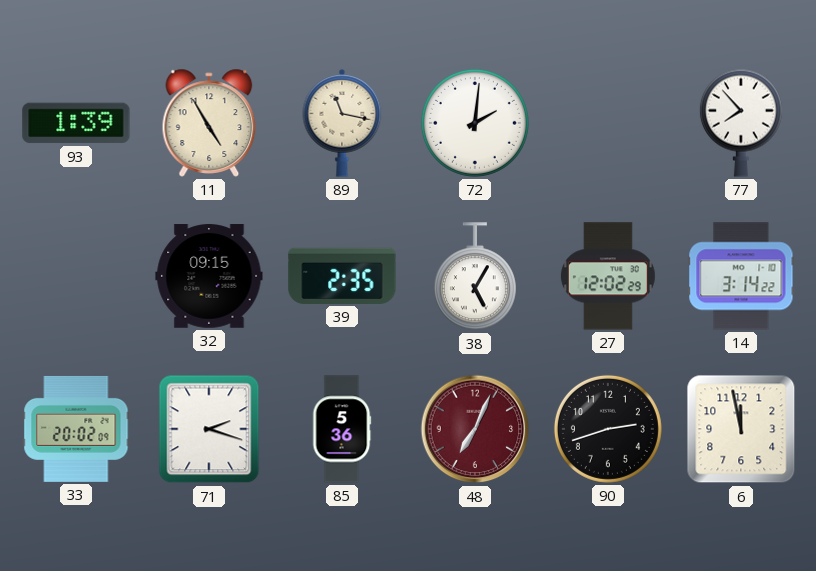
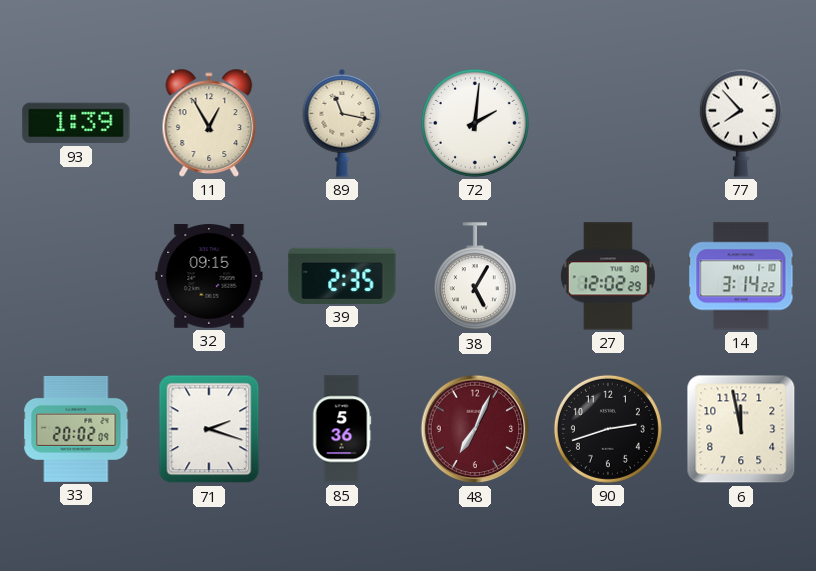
11: 4:55 -> 12:55 (209, 123)
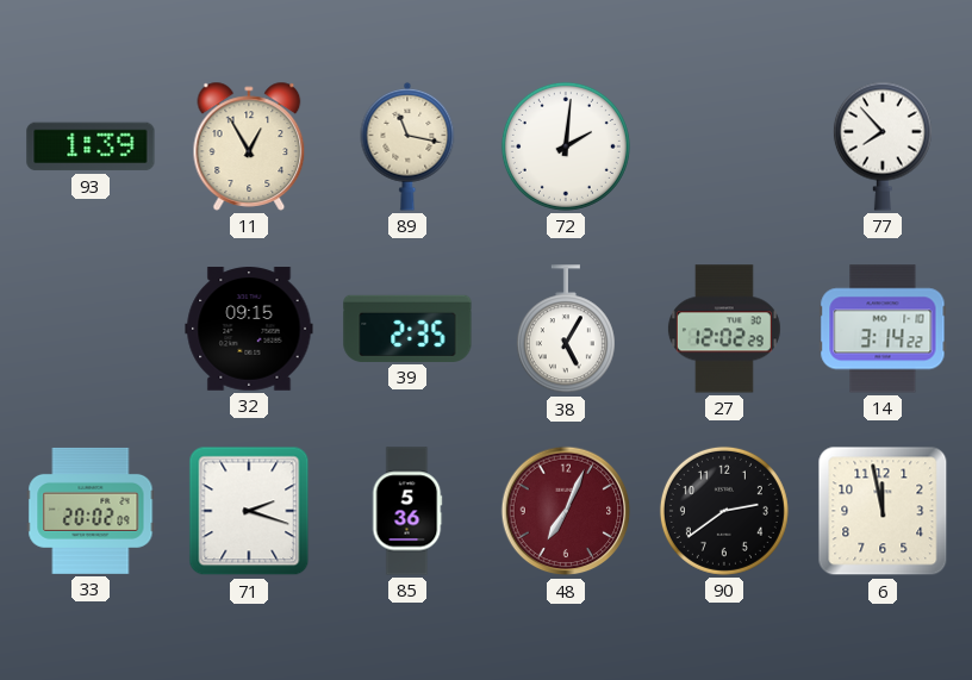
90: 2:42 -> 2:39 (724, 511)
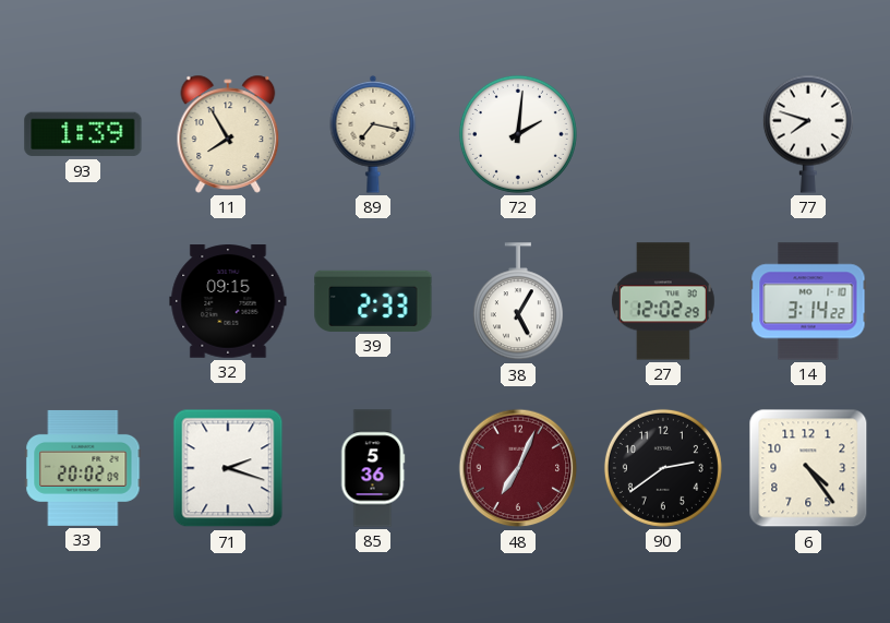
11: 12:55 -> 7:55 (228, 134)
89: 11:17 -> 7:17 (373, 134)
77: 7:53 -> 7:48 (808, 134)
39: 2:35 -> 2:33 (373, 301)
6: 11:58 -> 4:24 (808, 468)
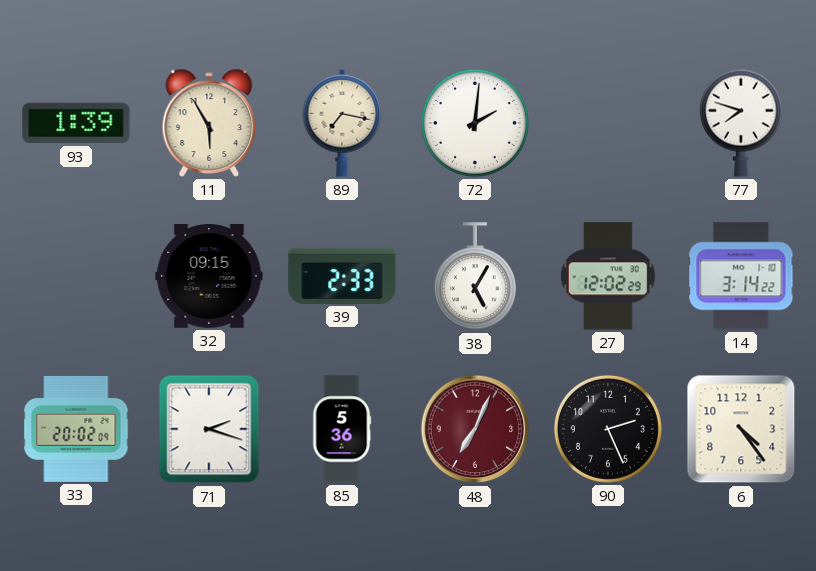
11: 7:55 -> 5:55 (209, 123)
90: 2:39 -> 2:26 (608, 429)
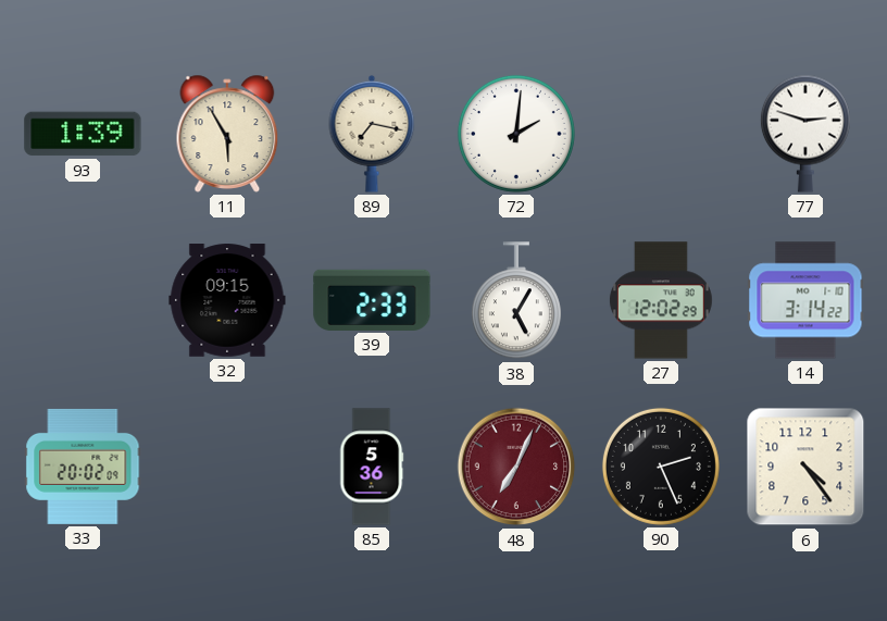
77: 7:48 -> 2:48 (805, 134)
71: 2:18 -> none (209, 429)
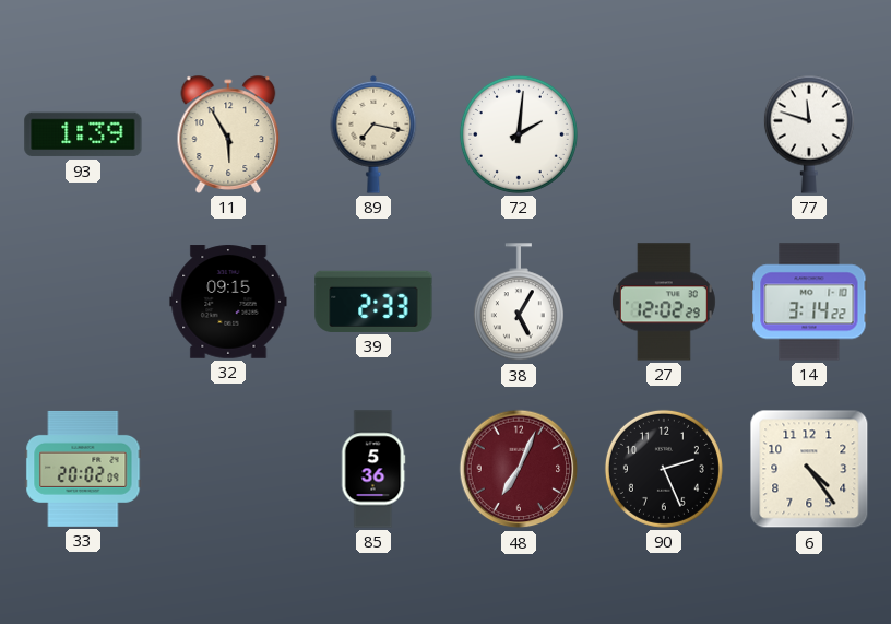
77: 2:48 -> 11:48 (809, 134)
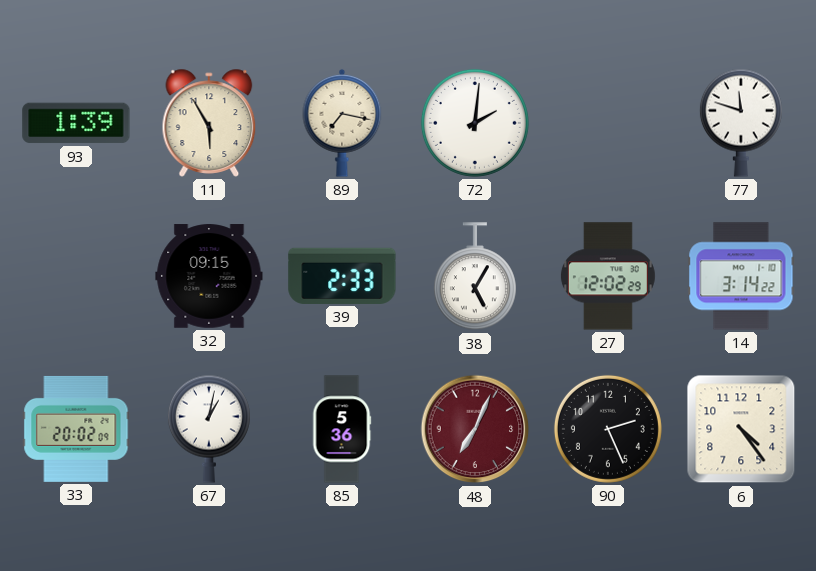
67: none -> 1:02 (209, 429)
